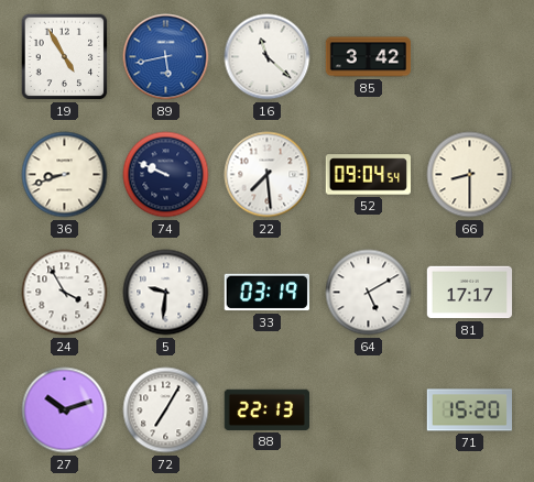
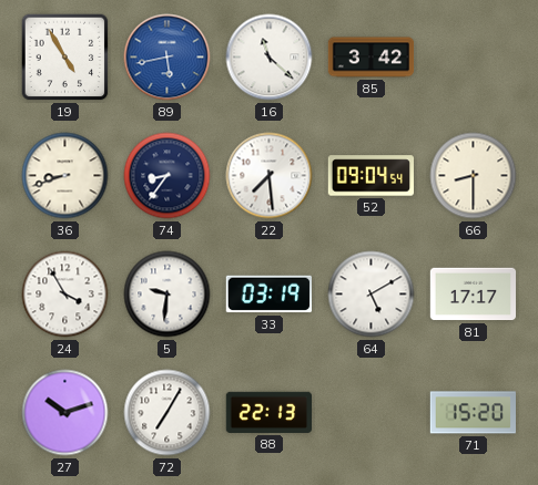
74: 9:49 -> 8:36 (168, 176)
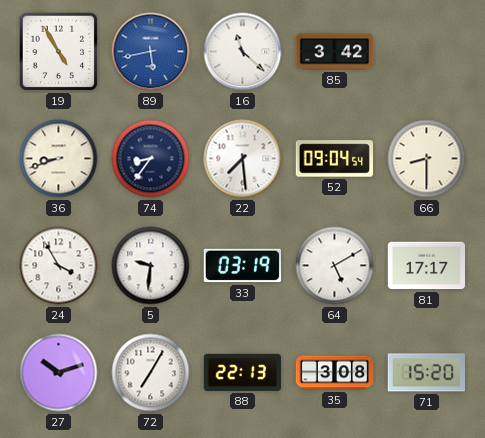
35: none -> 3:08 (335, 373)
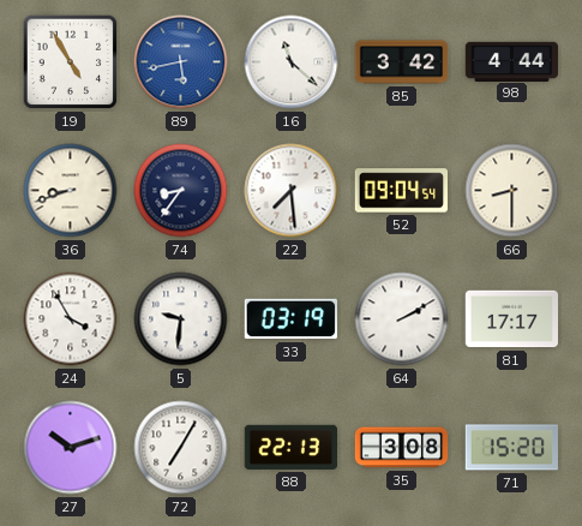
98: none -> 4:44 (512, 61)
64: 5:10 -> 2:10 (402, 319)
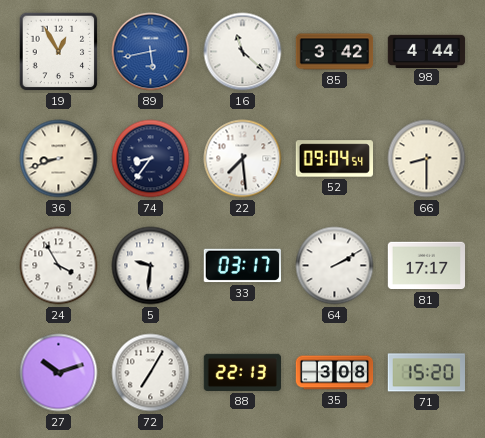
19: 4:55 -> 12:55 (59, 52)
33: 03:19 -> 03:17 (242, 266)
